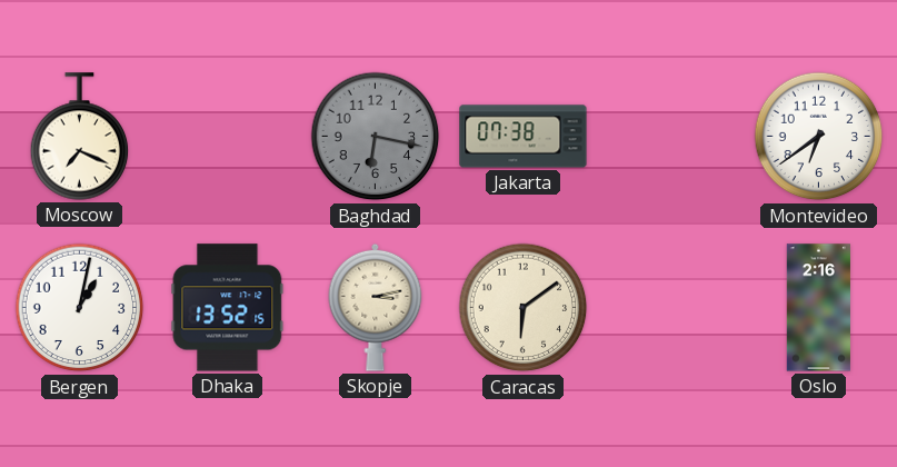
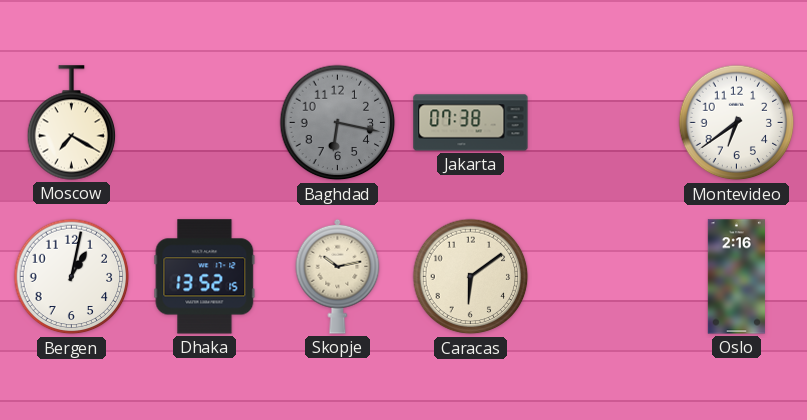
Moscow: 7:19 -> 7:20 (72, 123)
Skopje: 3:13 -> 10:13 (338, 276)
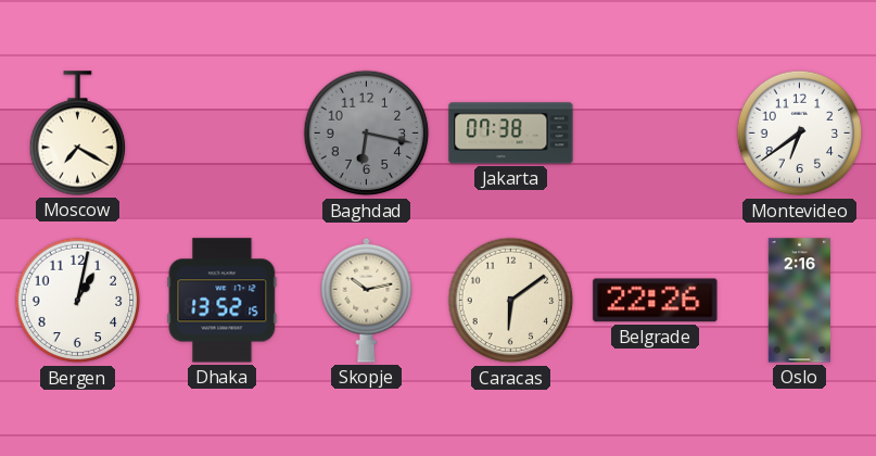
Belgrade: none -> 22:26 (656, 301)
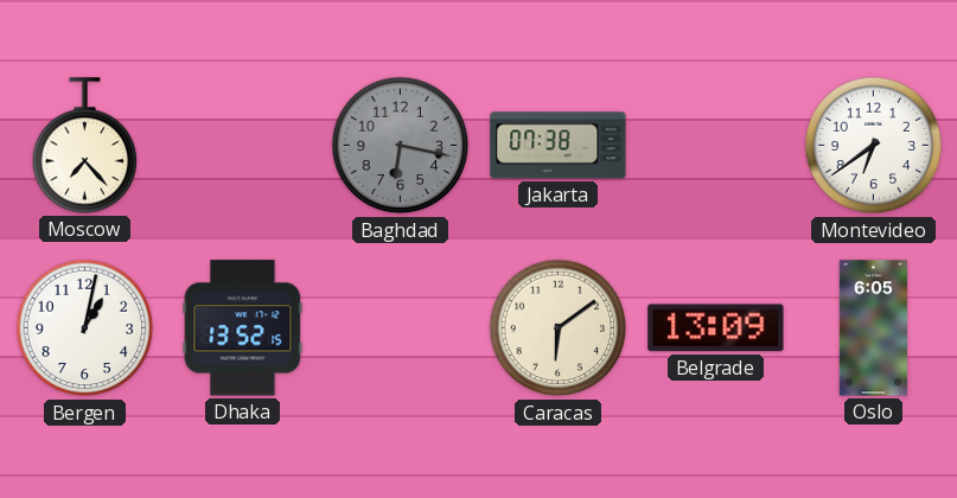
Moscow: 7:20 -> 7:23 (85, 146)
Skopje: 10:13 -> none (367, 300)
Belgrade: 22:26 -> 13:09 (716, 328)
Oslo: 2:16 -> 6:05 (873, 328)
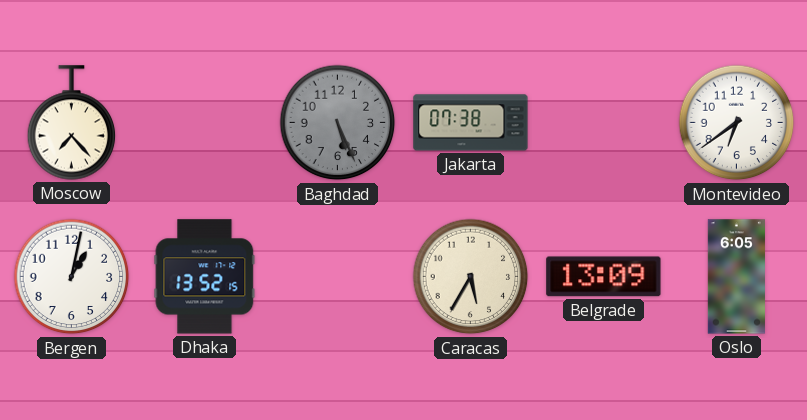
Baghdad: 6:17 -> 5:26 (338, 123)
Caracas: 6:09 -> 5:35 (471, 277)
